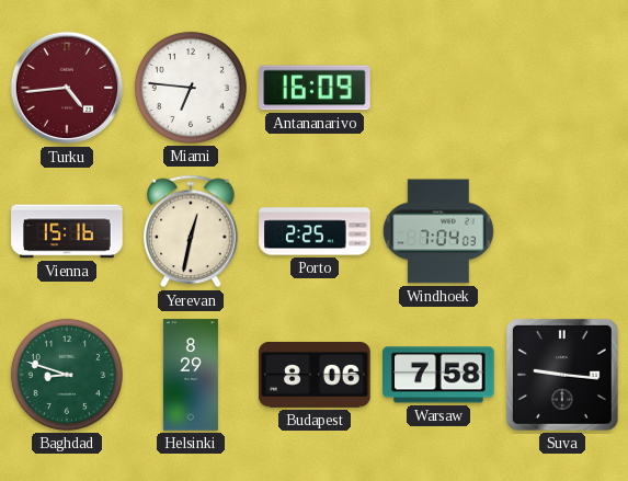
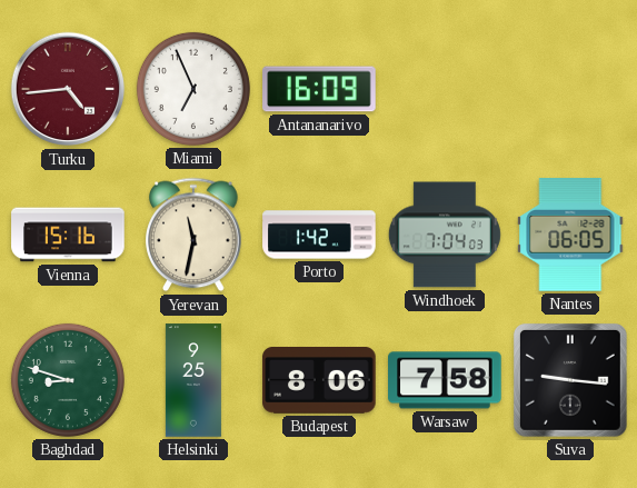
Miami: 6:46 -> 6:56 (193, 89)
Yerevan: 12:32 -> 11:32 (193, 235)
Porto: 2:25 -> 1:42 (319, 235)
Nantes: none -> 06:05 (570, 235)
Helsinki: 8:29 -> 9:25 (193, 380)
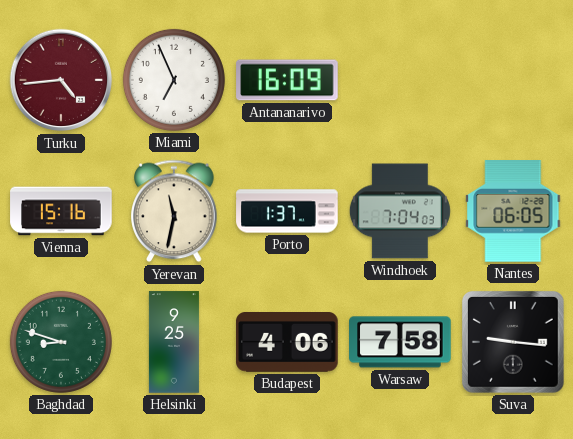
Porto: 1:42 -> 1:37 (287, 211)
Budapest: 8:06 -> 4:06 (287, 343)
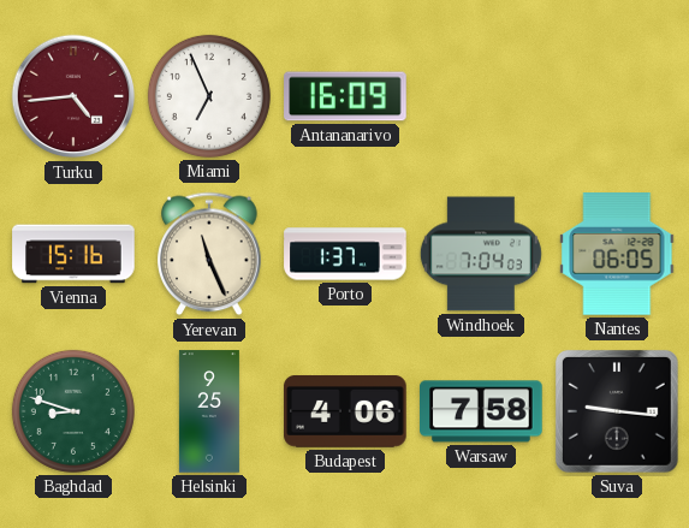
Yerevan: 11:32 -> 11:26 (209, 254)
